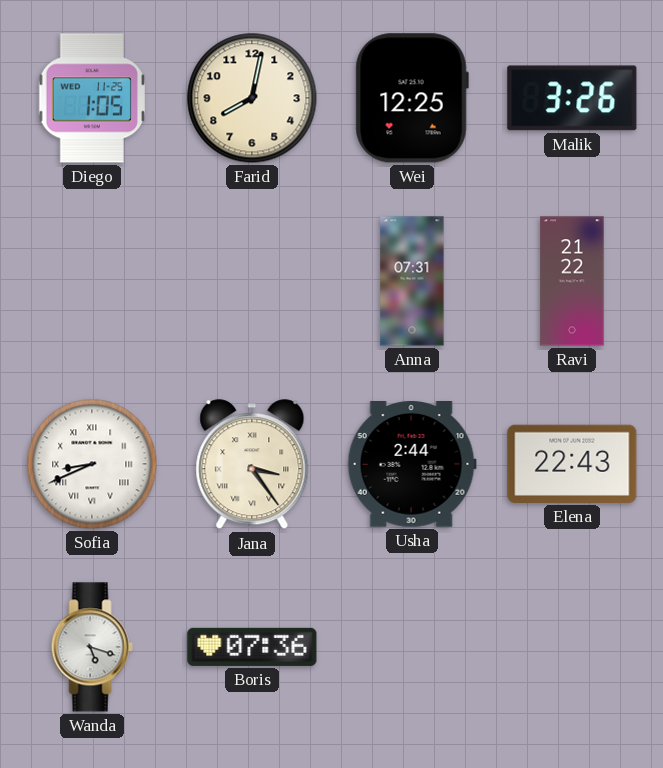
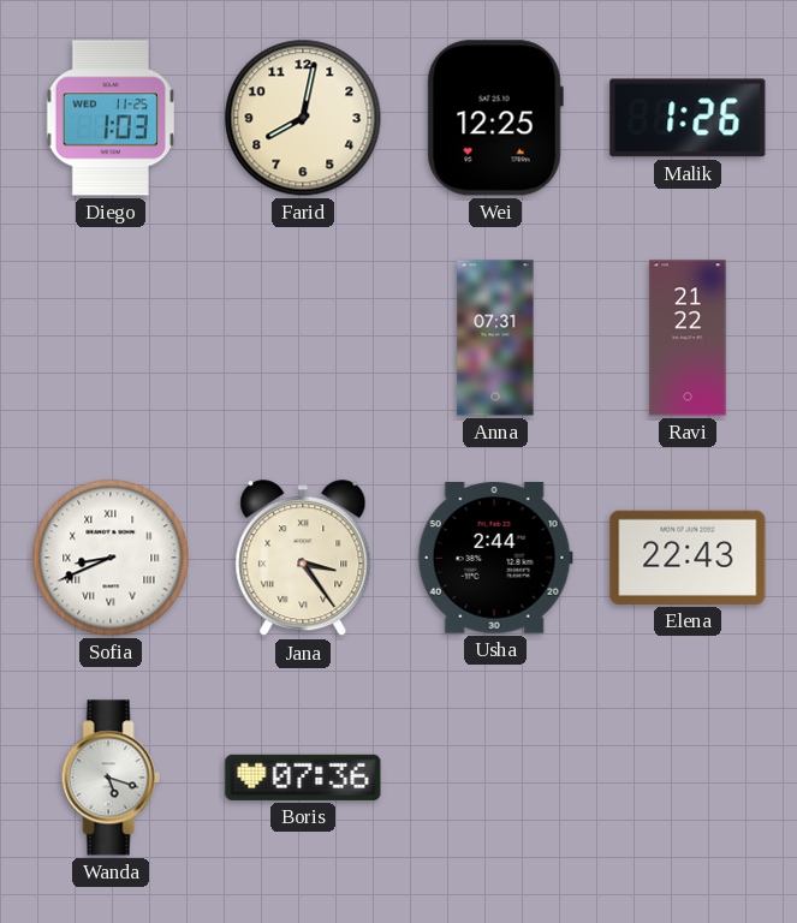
Diego: 1:05 -> 1:03 (109, 118)
Malik: 3:26 -> 1:26 (688, 118)
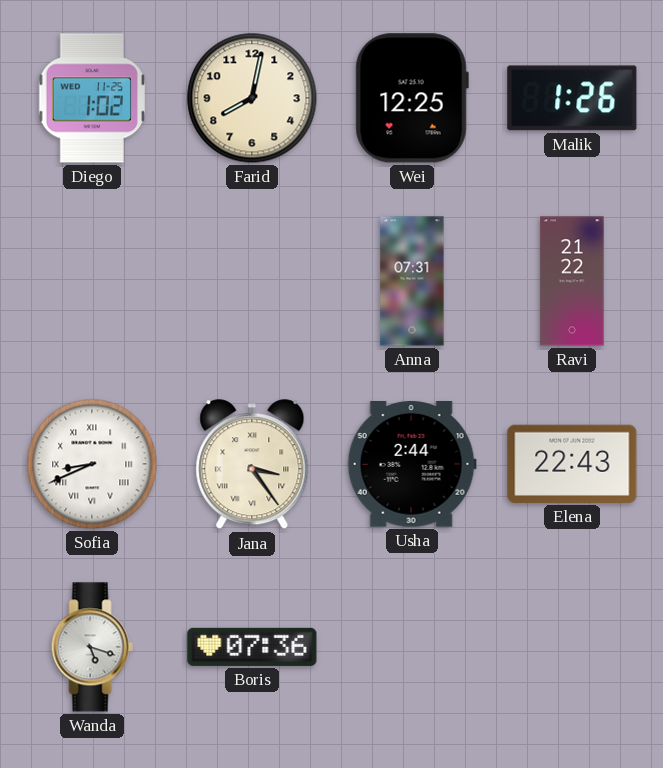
Diego: 1:03 -> 1:02 (91, 98)
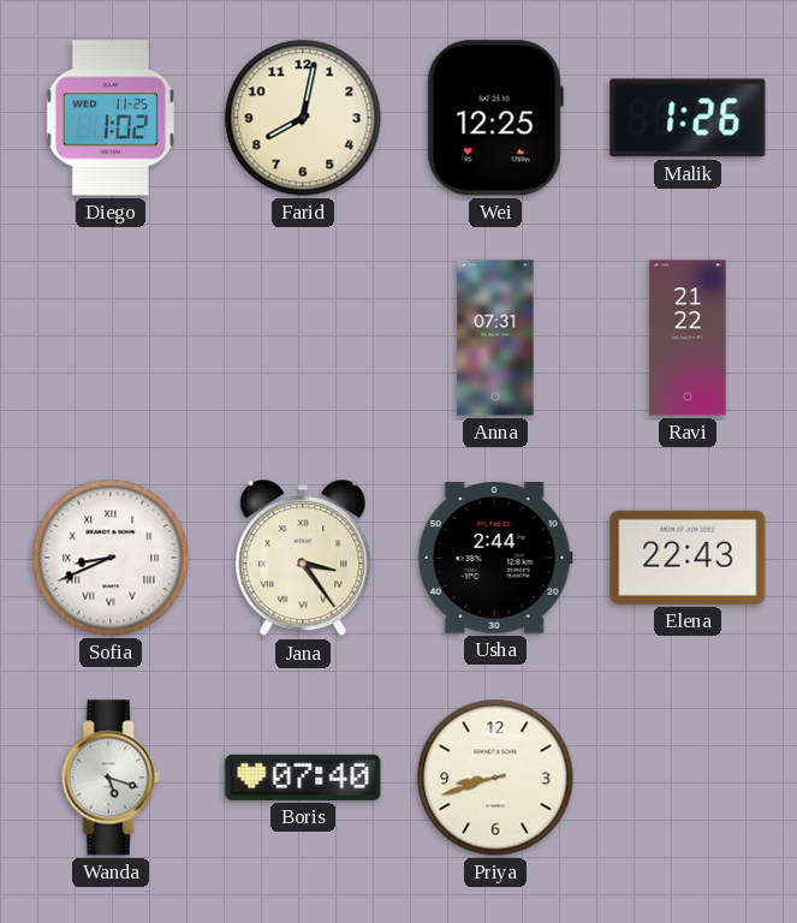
Boris: 07:36 -> 07:40 (303, 778)
Priya: none -> 8:42 (495, 778)
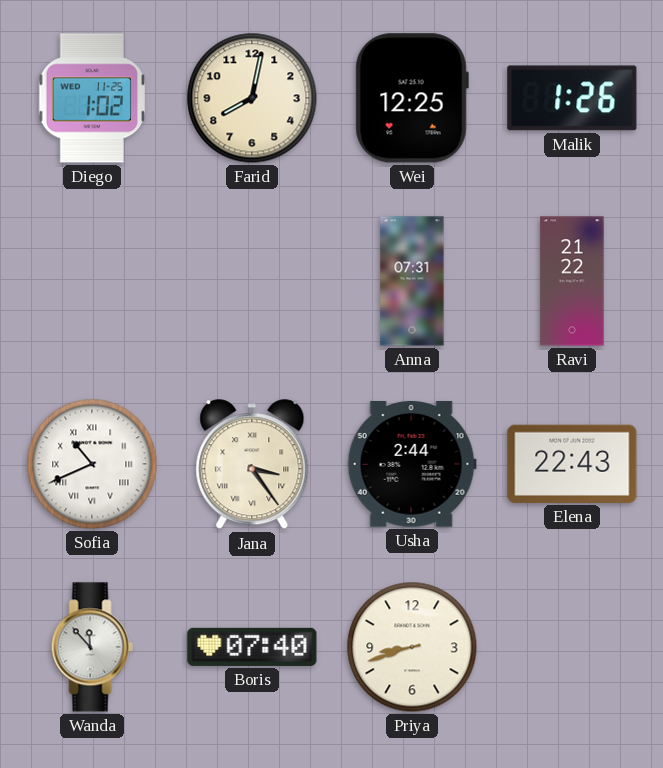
Sofia: 8:41 -> 10:41 (92, 464)
Wanda: 5:18 -> 11:53 (92, 647)
